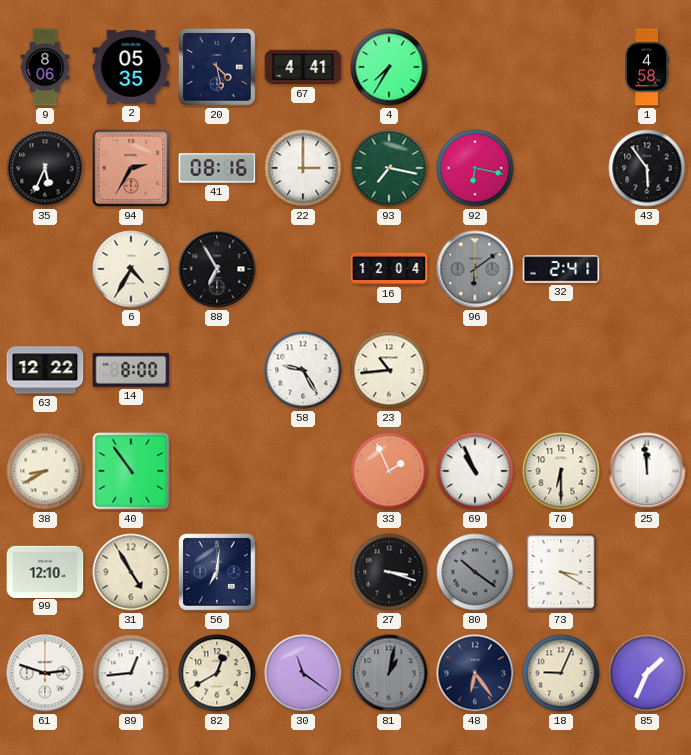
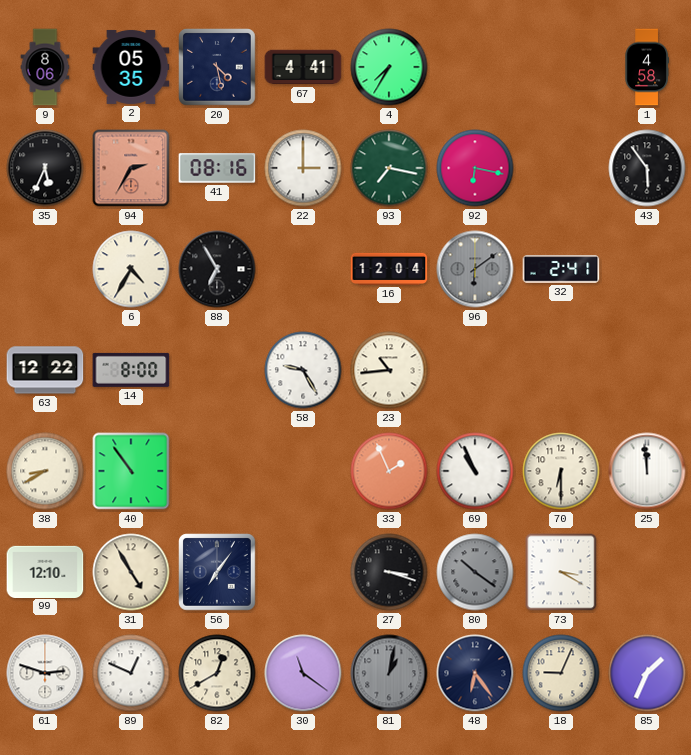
56: 7:01 -> 7:06 (217, 572)
89: 12:44 -> 12:49 (131, 673)
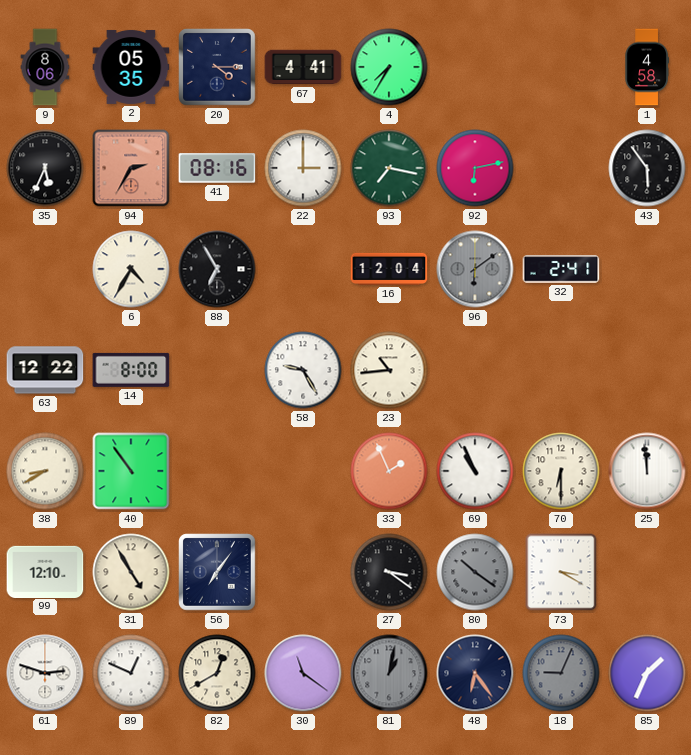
20: 4:28 -> 4:15 (217, 67)
92: 6:17 -> 6:13 (475, 168)
27: 3:18 -> 3:21 (389, 572)
18 dial: cream -> grey (561, 673)
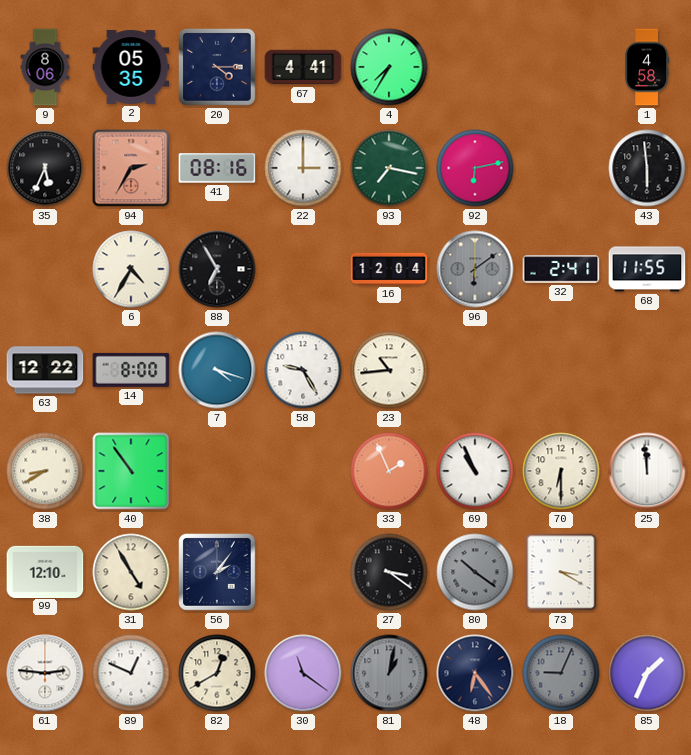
43: 5:54 -> 5:59 (647, 168)
68: none -> 11:55 (647, 269)
7: none -> 4:18 (217, 370)
56: 7:06 -> 2:06 (217, 572)
61: 2:48 -> 2:46 (45, 673)
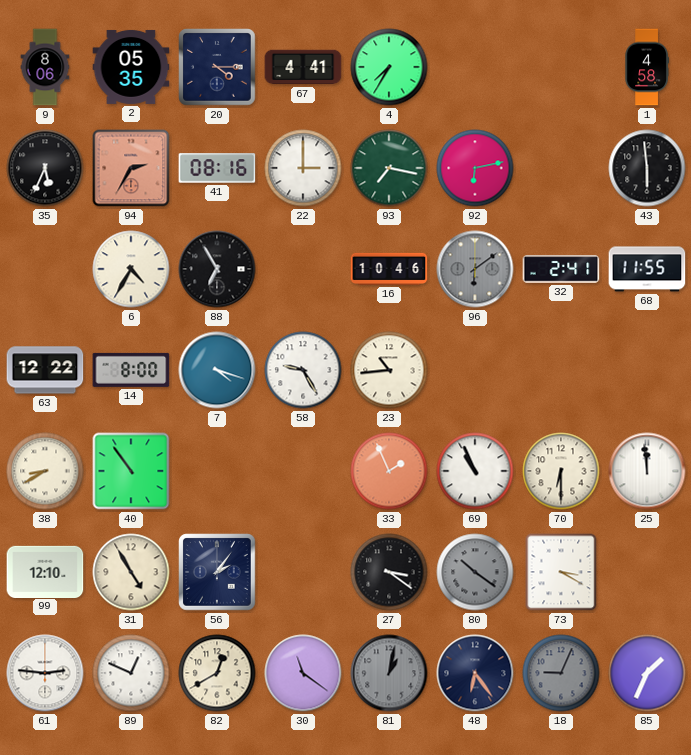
16: 12:04 -> 10:46 (389, 269)
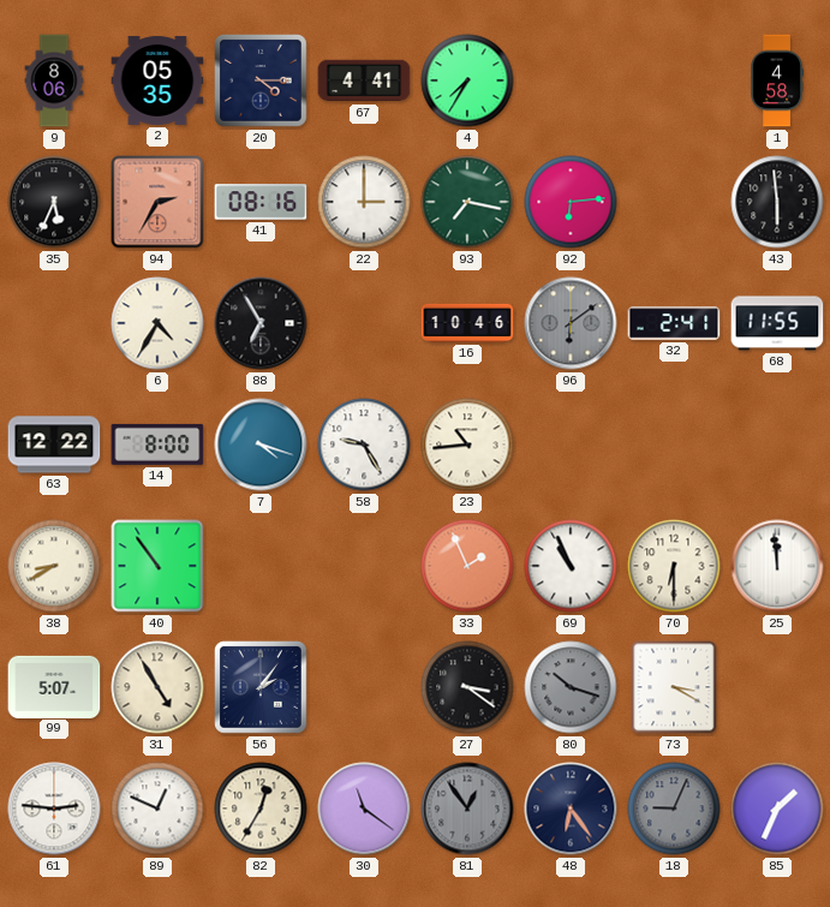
92: 6:13 -> 6:14 (571, 202)
99: 12:10 -> 5:07 (54, 686)
80: 10:21 -> 10:18 (571, 687)
82: 12:40 -> 12:35 (261, 808)
81: 1:02 -> 12:54 (467, 808)
